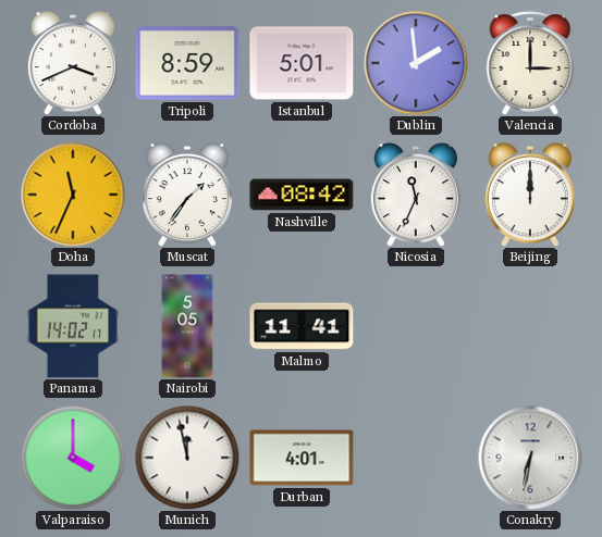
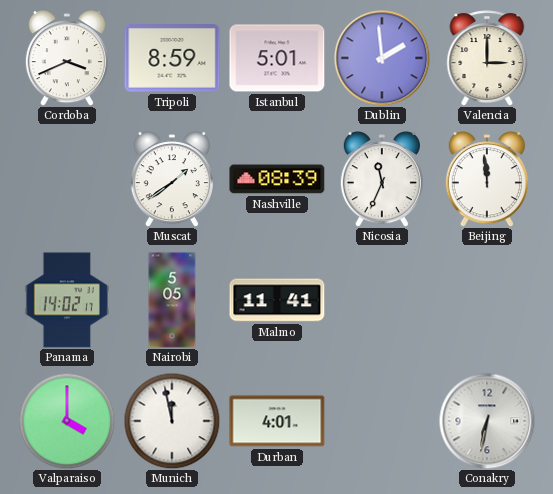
Doha: 11:34 -> none (73, 195)
Muscat: 1:36 -> 1:39 (172, 179)
Nashville: 08:42 -> 08:39 (277, 179)
Beijing: 12:00 -> 11:59 (487, 179)
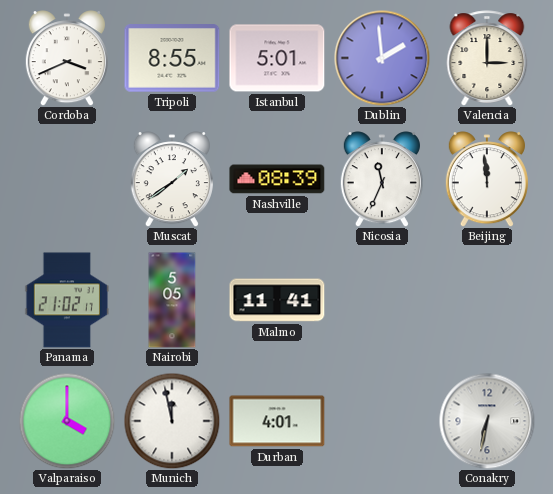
Tripoli: 8:59 -> 8:55 (172, 58)
Panama: 14:02 -> 21:02 (67, 300)
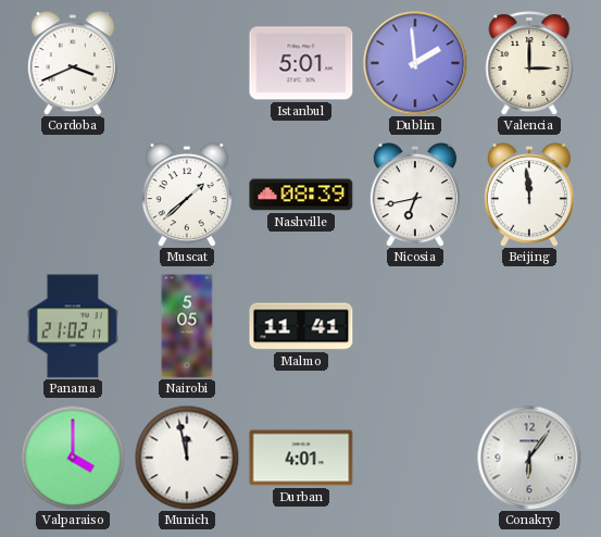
Tripoli: 8:55 -> none (172, 58)
Muscat: 1:39 -> 1:38 (187, 195)
Nicosia: 11:34 -> 6:43 (415, 195)
Conakry: 6:32 -> 6:06 (529, 458)
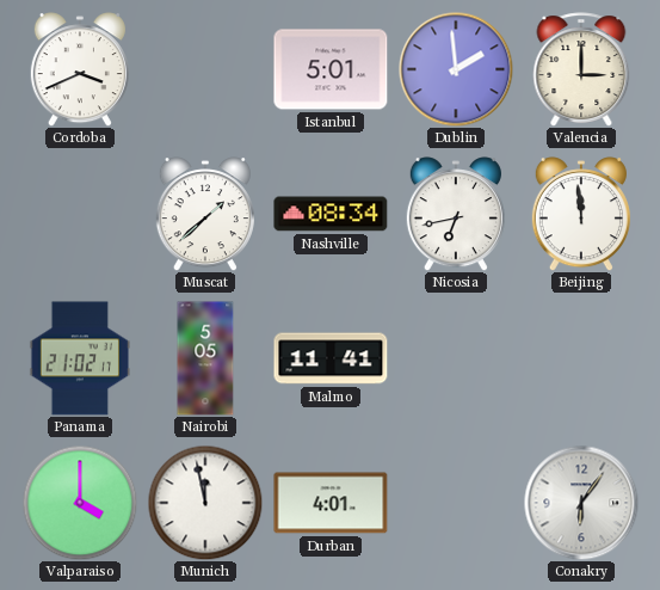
Nashville: 08:39 -> 08:34 (331, 214)
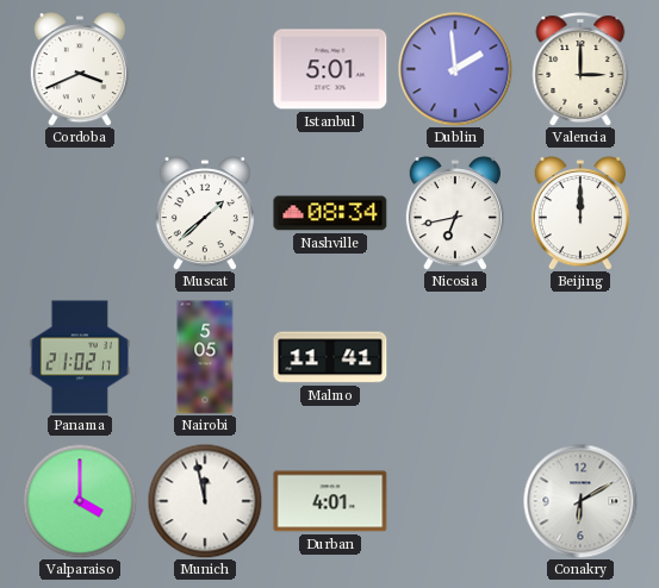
Beijing: 11:59 -> 12:00 (580, 213)
Conakry: 6:06 -> 6:10 (580, 501)
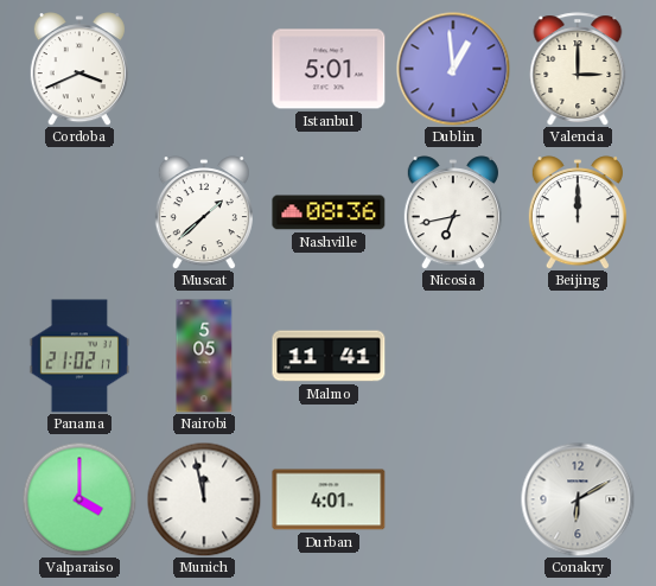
Dublin: 1:59 -> 12:59 (453, 69)
Nashville: 08:34 -> 08:36 (329, 212)
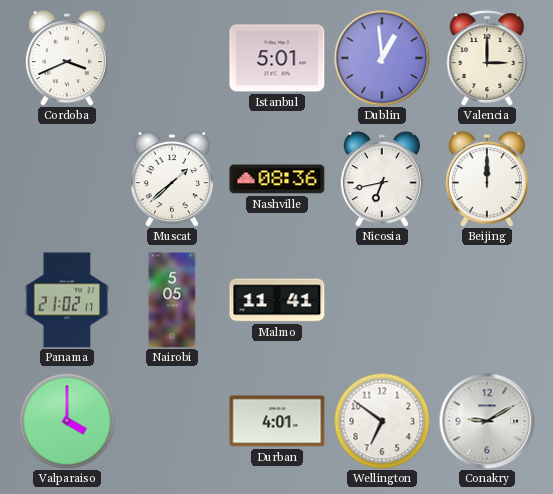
Munich: 11:58 -> none (204, 499)
Wellington: none -> 6:51 (382, 421)
Conakry: 6:10 -> 9:10 (487, 421)
